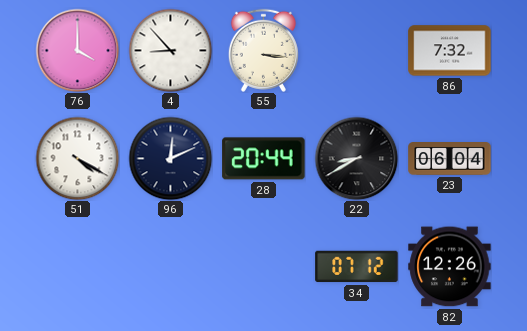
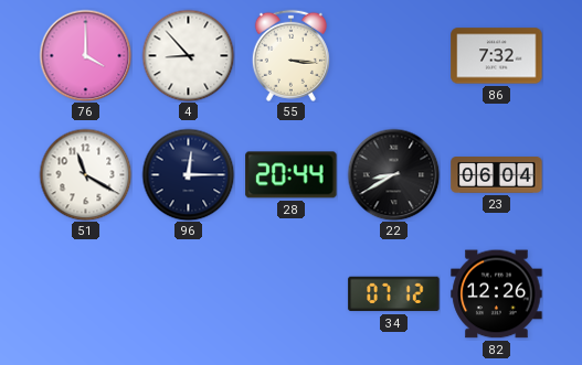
51: 4:20 -> 11:20 (85, 174)
96: 12:11 -> 12:15 (188, 174)
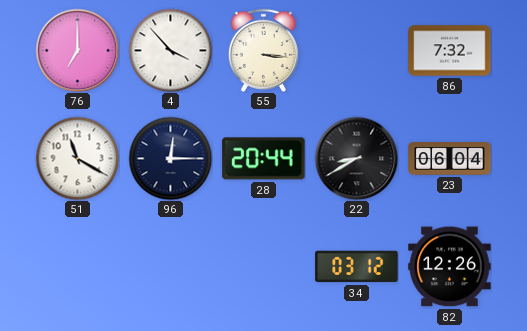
76: 4:00 -> 7:00 (77, 50)
4: 8:53 -> 3:53 (170, 50)
34: 07:12 -> 03:12 (357, 267)
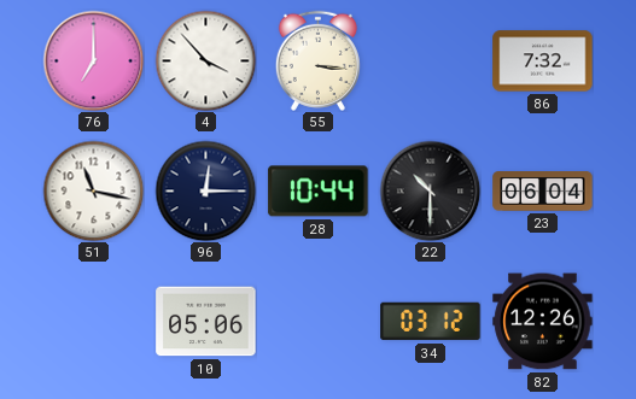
51: 11:20 -> 11:17 (93, 190)
28: 20:44 -> 10:44 (319, 192)
22: 8:40 -> 10:30 (430, 190)
10: none -> 05:06 (206, 322)
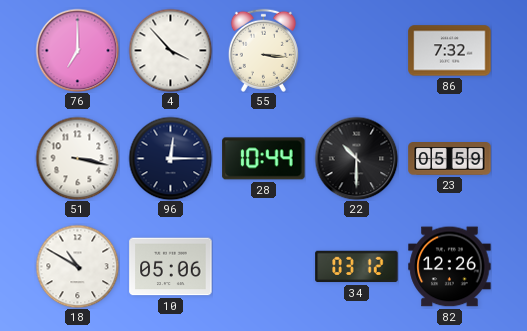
51: 11:17 -> 3:17 (77, 158)
23: 06:04 -> 05:59 (450, 159)
18: none -> 10:50 (77, 266)
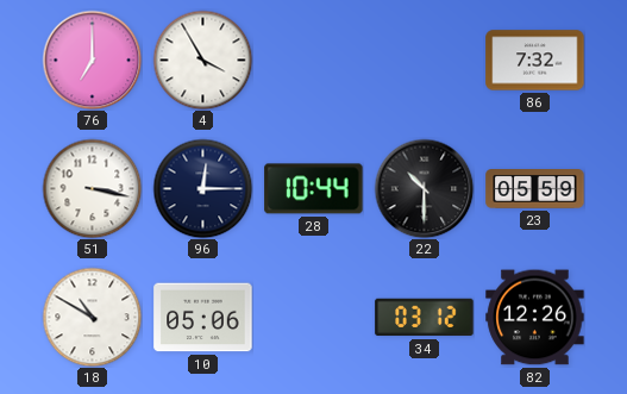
4: 3:53 -> 3:55 (202, 60)
55: 3:16 -> none (263, 50)
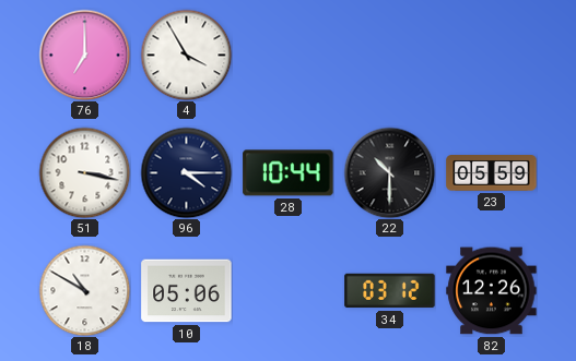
86: 7:32 -> none (535, 61)
96: 12:15 -> 4:15 (186, 172)
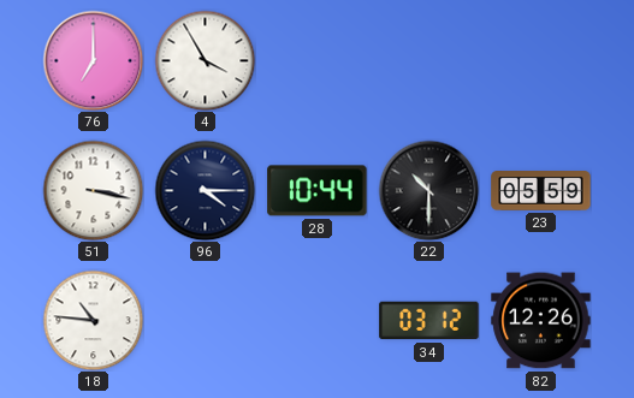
18: 10:50 -> 10:46 (93, 320)
10: 05:06 -> none (187, 291)
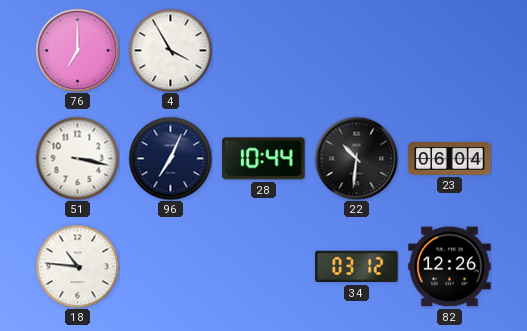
96: 4:15 -> 7:04 (170, 158)
22: 10:30 -> 10:31 (356, 158)
23: 05:59 -> 06:04 (450, 159)
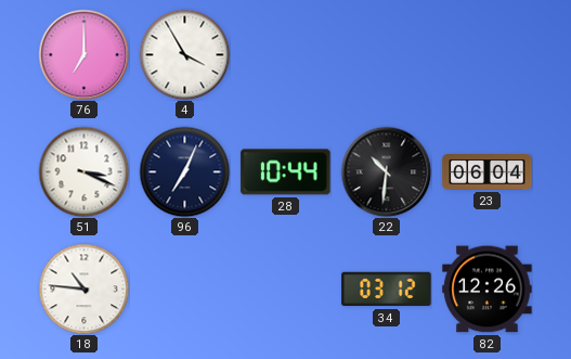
51: 3:17 -> 3:19 (83, 171)
